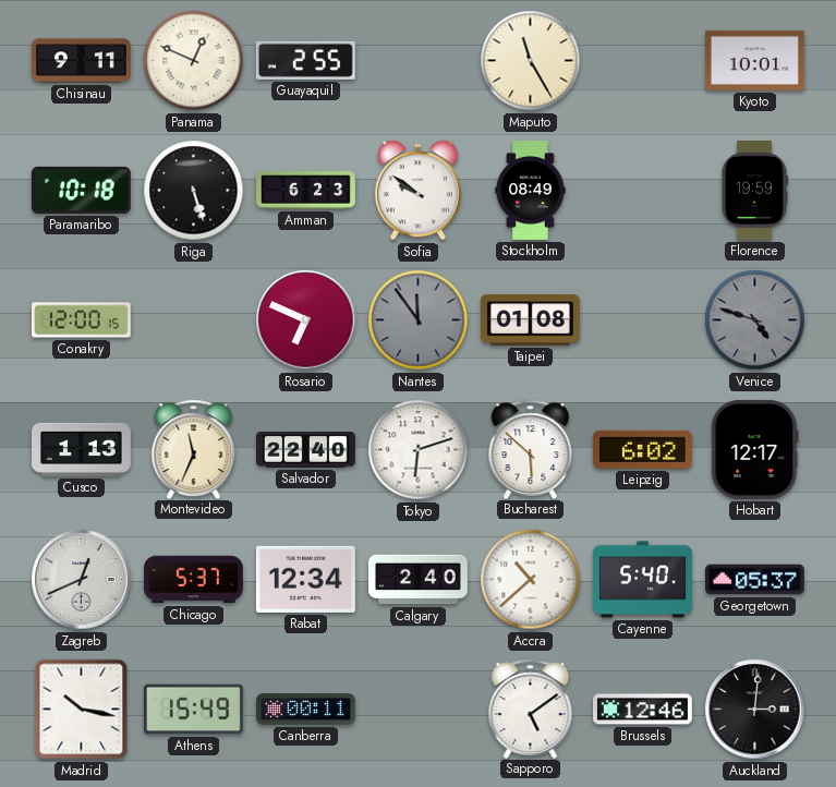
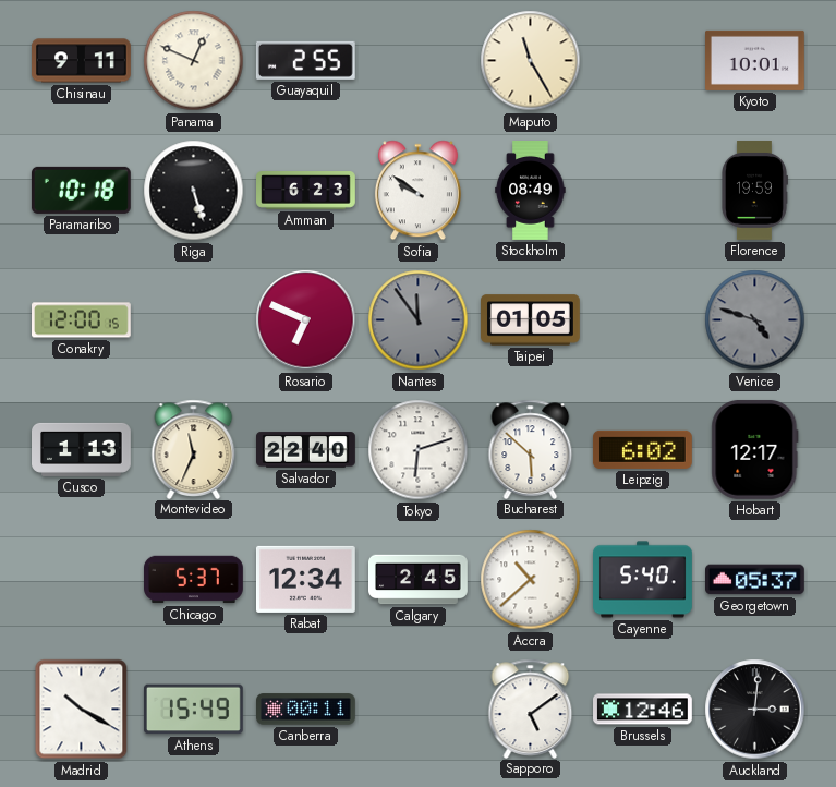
Taipei: 01:08 -> 01:05 (531, 320)
Zagreb: 12:41 -> none (82, 580)
Calgary: 2:40 -> 2:45 (419, 580)
Madrid: 10:17 -> 10:20 (82, 710)
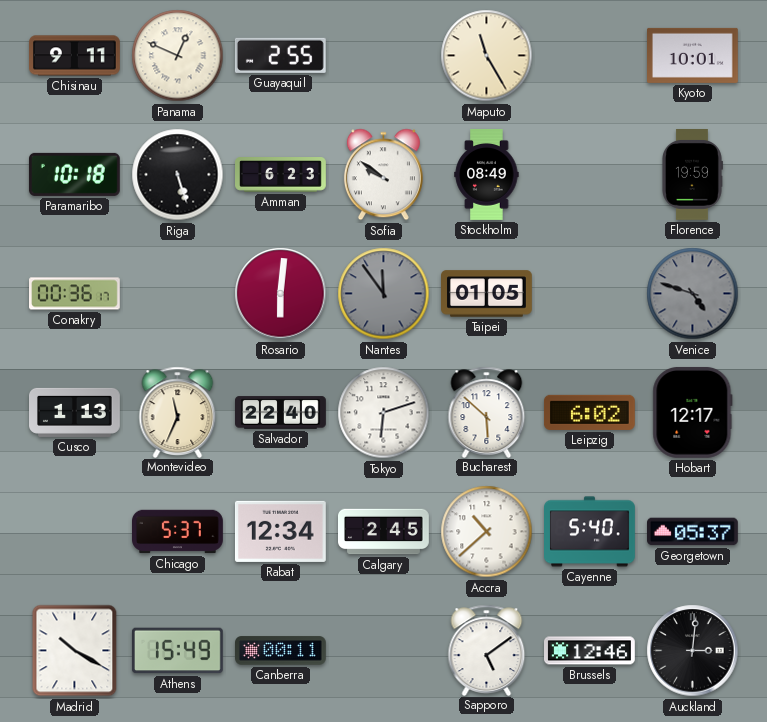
Conakry: 12:00 -> 00:36 (75, 294)
Rosario: 6:49 -> 6:01 (281, 294)
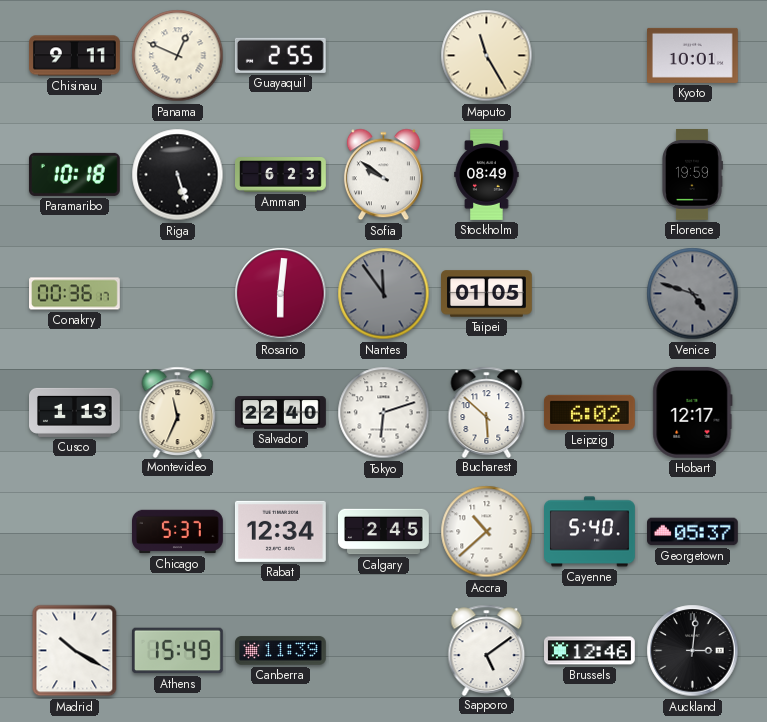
Canberra: 00:11 -> 11:39 (281, 651)
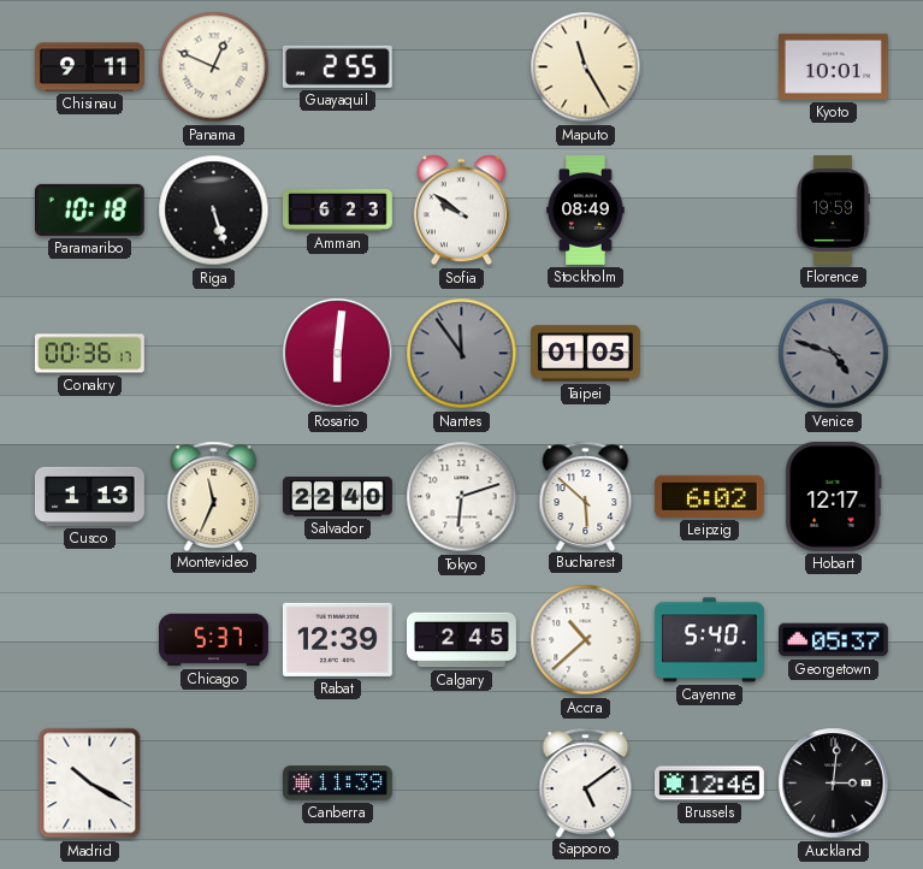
Rabat: 12:34 -> 12:39 (337, 639)
Athens: 15:49 -> none (177, 651)
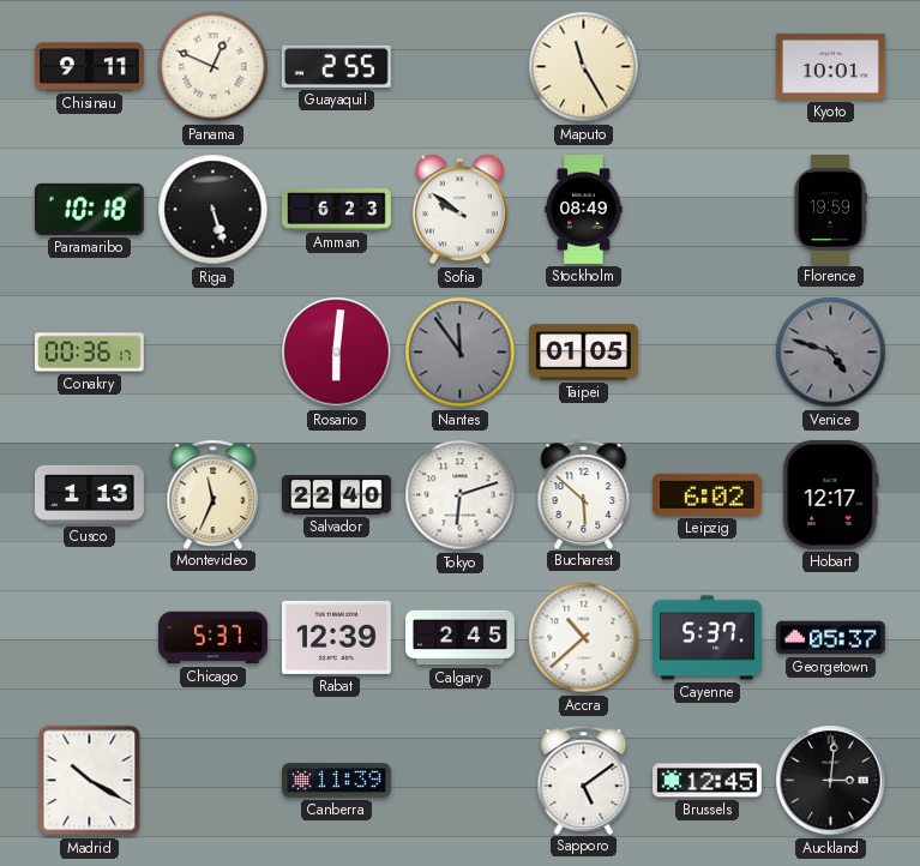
Cayenne: 5:40 -> 5:37 (708, 638)
Brussels: 12:46 -> 12:45 (708, 781)
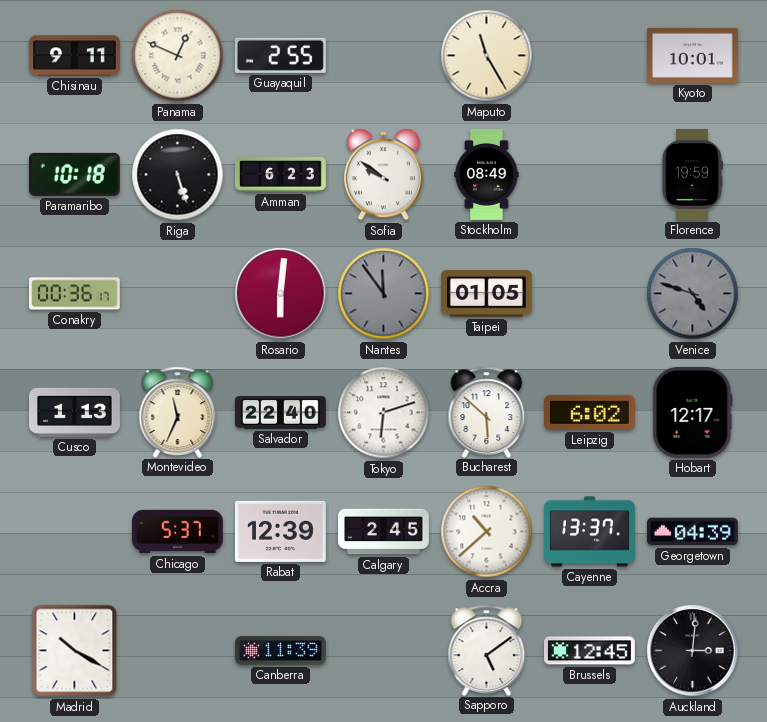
Cayenne: 5:37 -> 13:37 (590, 532)
Georgetown: 05:37 -> 04:39 (693, 532)
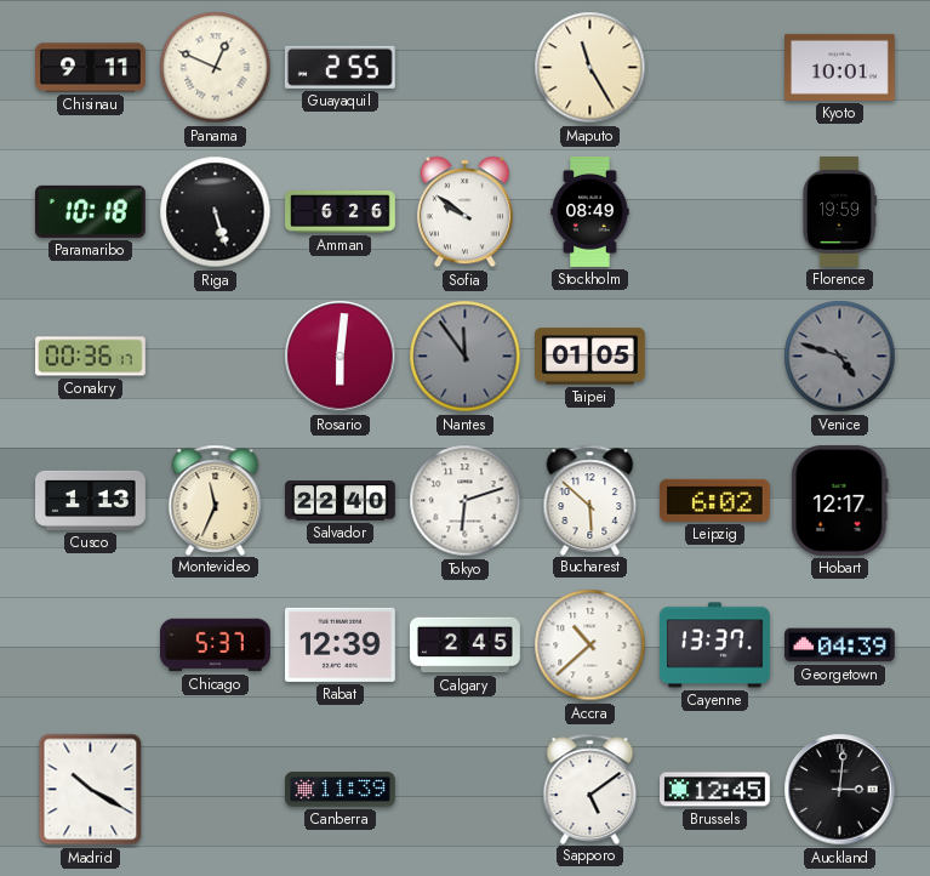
Amman: 6:23 -> 6:26 (341, 212)
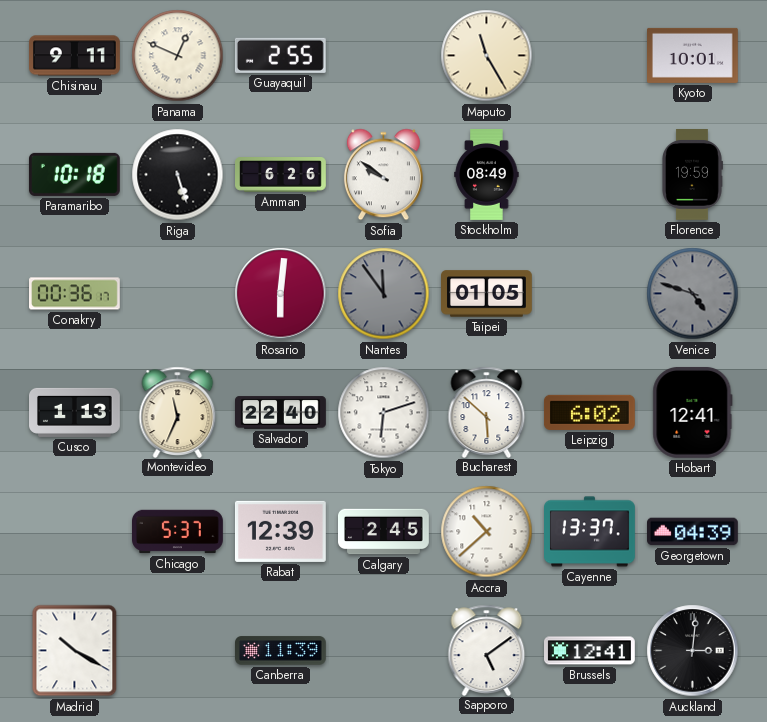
Hobart: 12:17 -> 12:41 (693, 412)
Brussels: 12:45 -> 12:41 (590, 651)
